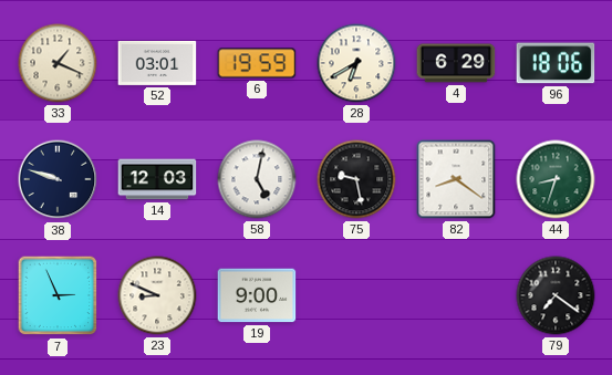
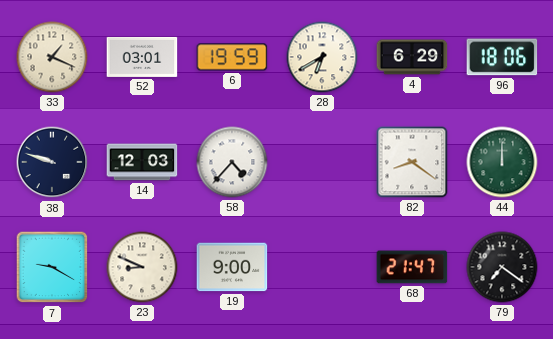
58: 5:02 -> 4:37 (232, 162)
75: 9:28 -> none (356, 179)
44: 8:33 -> 12:00 (502, 162)
7: 2:56 -> 9:20 (52, 267)
68: none -> 21:47 (412, 267)
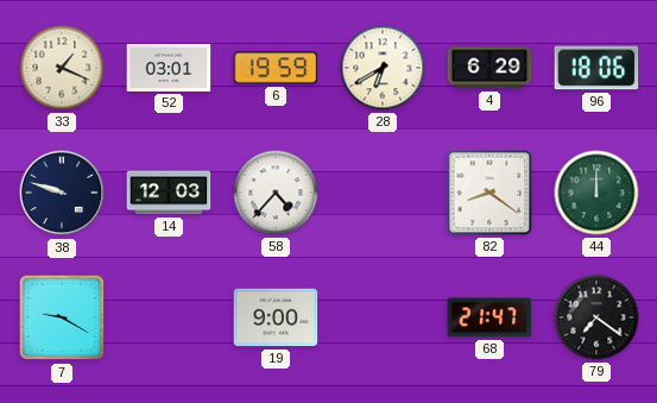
23: 8:49 -> none (142, 267)
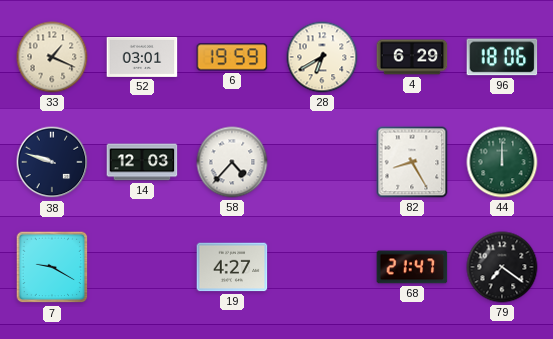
82: 8:21 -> 8:25 (412, 162)
19: 9:00 -> 4:27 (232, 267)
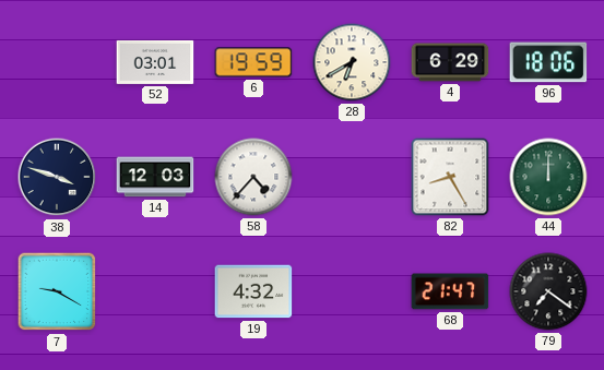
33: 1:19 -> none (52, 57)
38: 9:48 -> 3:48 (57, 177)
19: 4:27 -> 4:32 (253, 291)
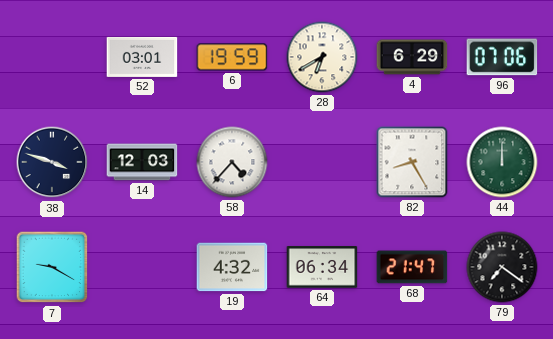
96: 18:06 -> 07:06 (502, 57)
64: none -> 06:34 (322, 267)
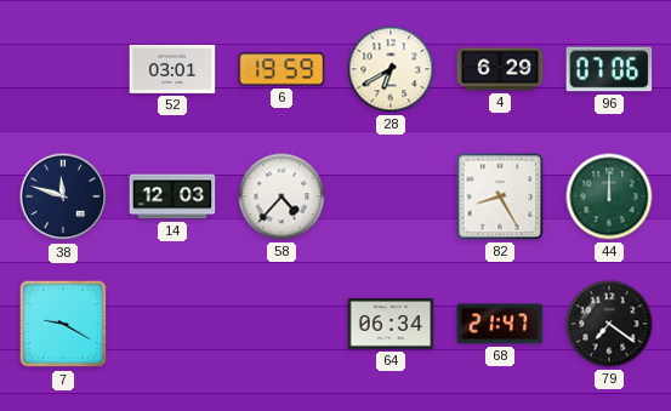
38: 3:48 -> 11:48 (63, 196)
19: 4:32 -> none (232, 267)
